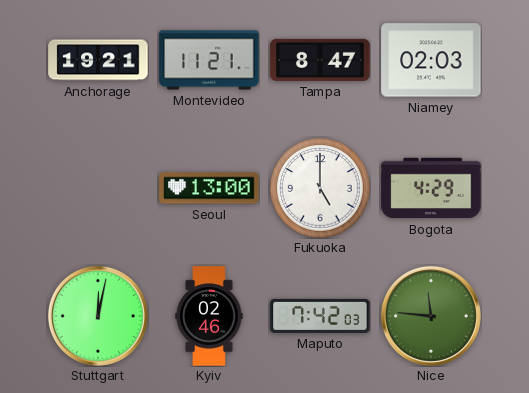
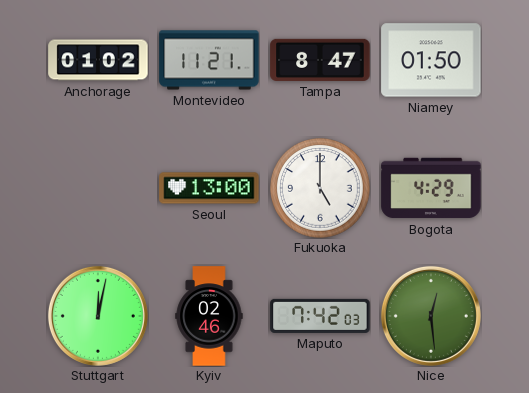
Anchorage: 19:21 -> 01:02 (98, 60)
Niamey: 02:03 -> 01:50 (431, 60)
Nice: 11:46 -> 12:29 (431, 316)
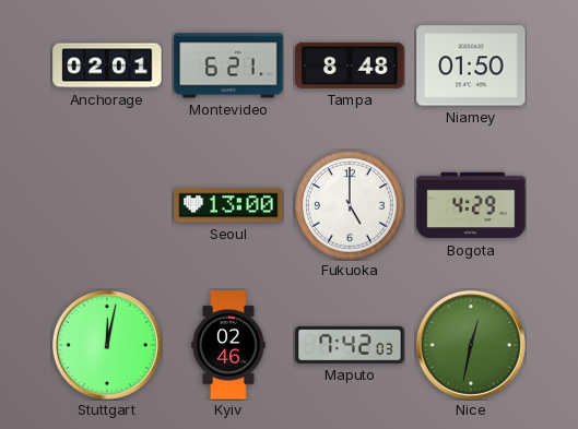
Anchorage: 01:02 -> 02:01 (107, 65)
Montevideo: 11:21 -> 6:21 (228, 65)
Tampa: 8:47 -> 8:48 (350, 65)
Nice: 12:29 -> 12:32 (471, 345)
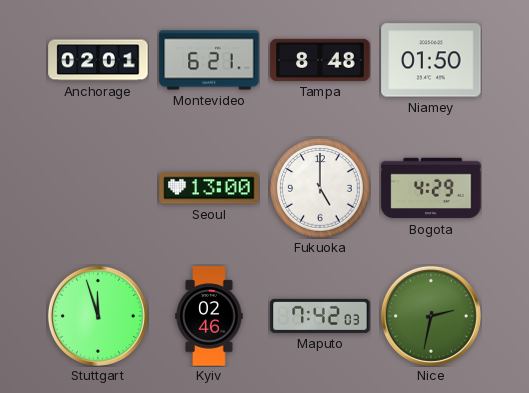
Stuttgart: 12:02 -> 11:57 (98, 316)
Nice: 12:32 -> 2:32 (431, 316)
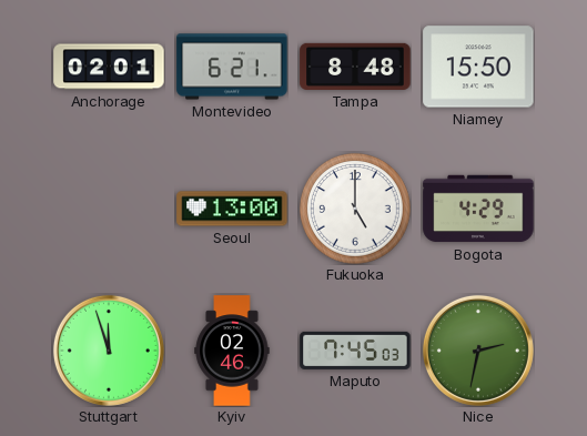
Niamey: 01:50 -> 15:50 (478, 67)
Maputo: 7:42 -> 7:45 (355, 351)
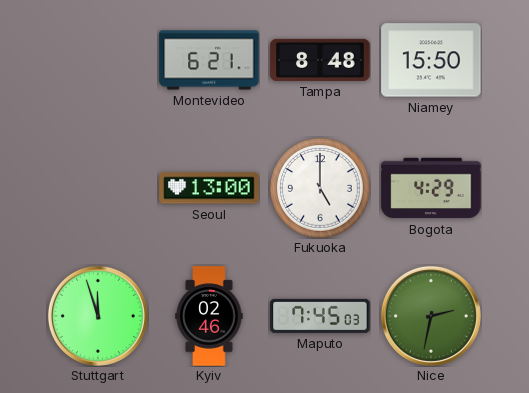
Anchorage: 02:01 -> none (109, 67)
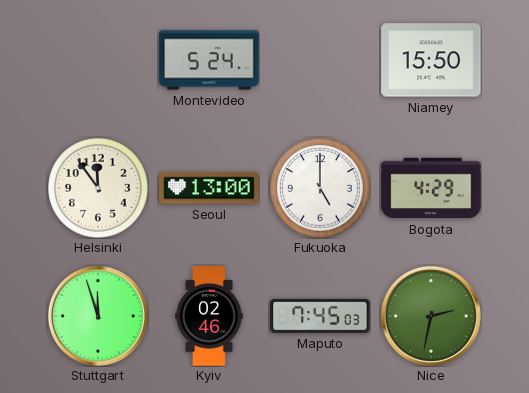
Montevideo: 6:21 -> 5:24 (209, 60)
Tampa: 8:48 -> none (320, 60)
Helsinki: none -> 11:54 (98, 188)
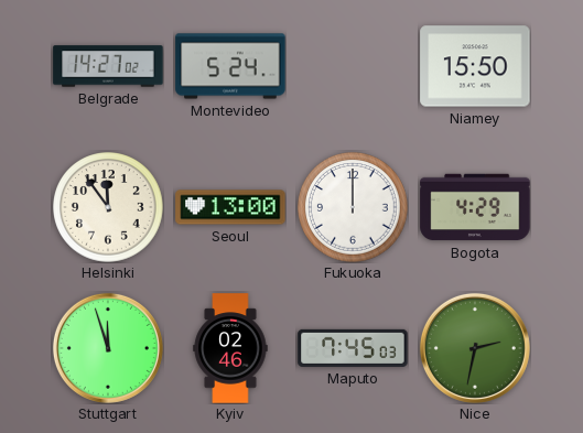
Belgrade: none -> 14:27 (108, 66)
Fukuoka: 5:00 -> 12:00 (353, 207)
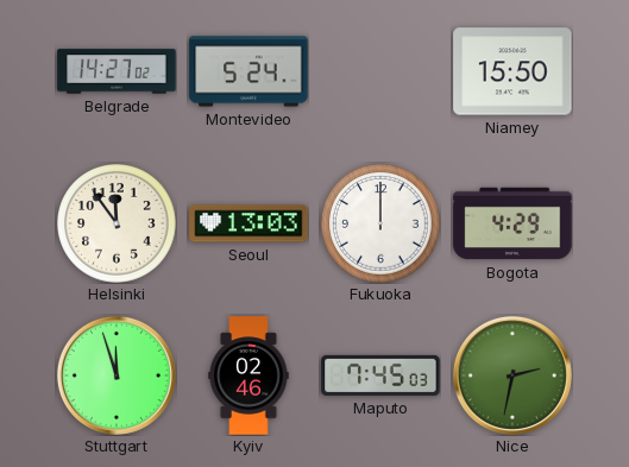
Seoul: 13:00 -> 13:03 (249, 223)
